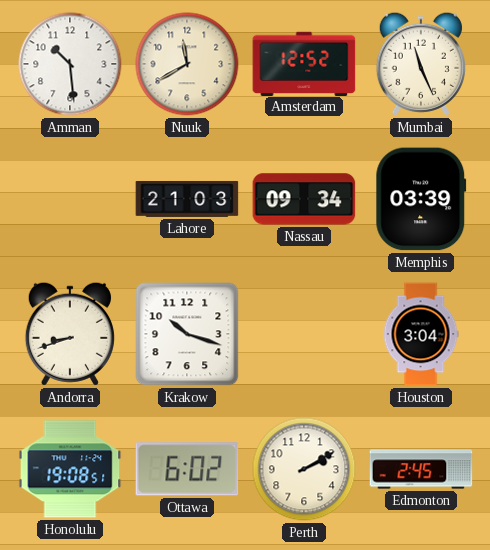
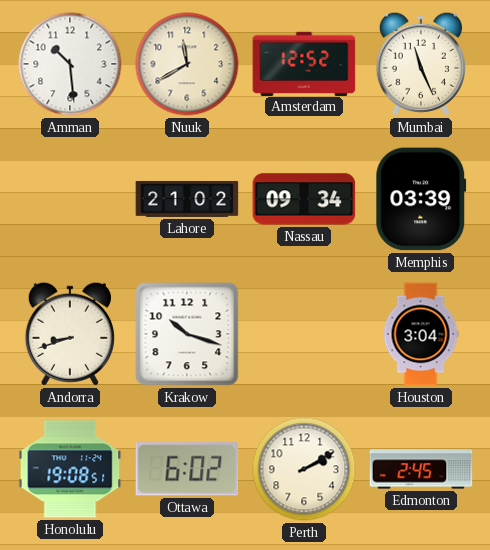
Lahore: 21:03 -> 21:02 (187, 199)
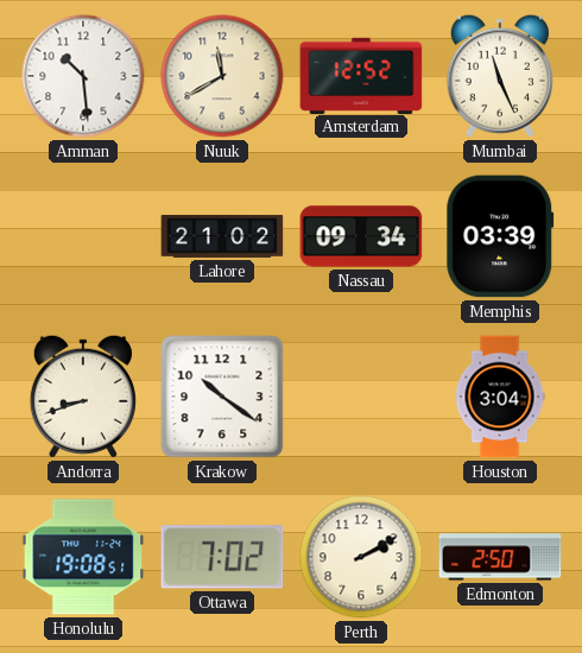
Krakow: 10:18 -> 10:21 (222, 397)
Ottawa: 6:02 -> 7:02 (222, 557)
Edmonton: 2:45 -> 2:50 (500, 557)
